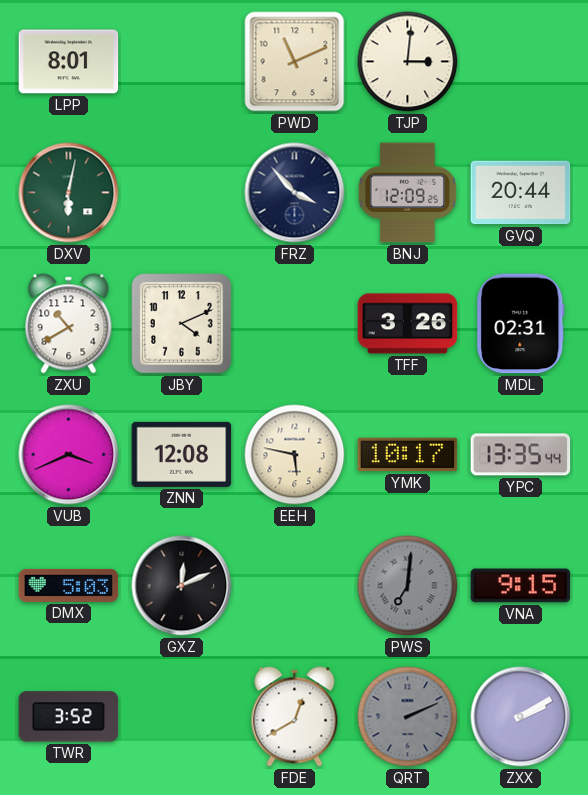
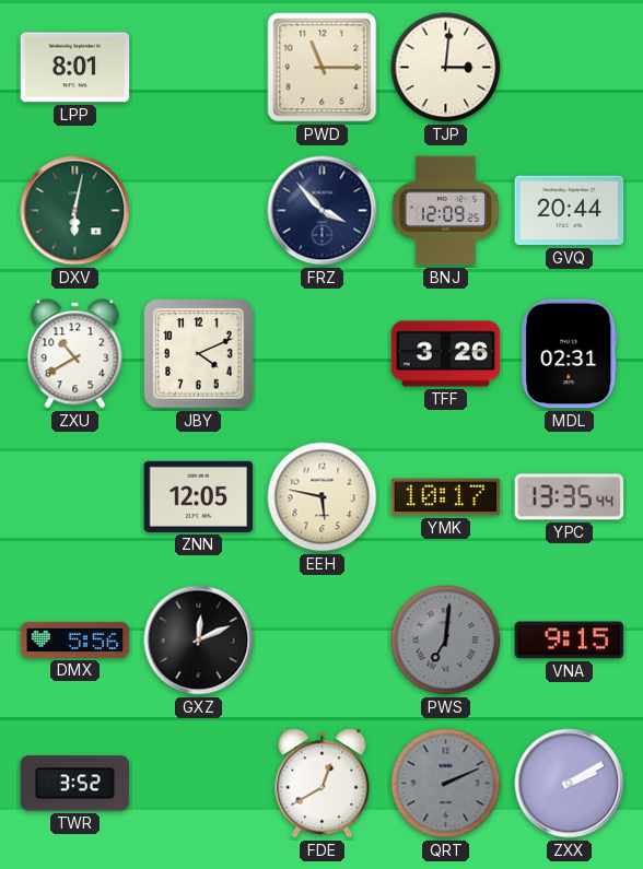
PWD: 11:11 -> 11:15 (323, 68)
VUB: 3:41 -> none (69, 455)
ZNN: 12:08 -> 12:05 (199, 496)
DMX: 5:03 -> 5:56 (75, 639)
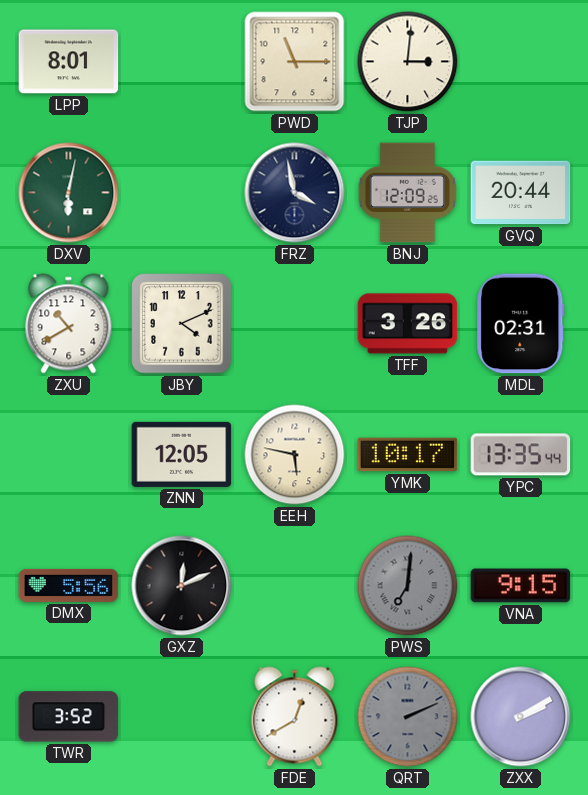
FRZ: 3:53 -> 3:58 (295, 193)
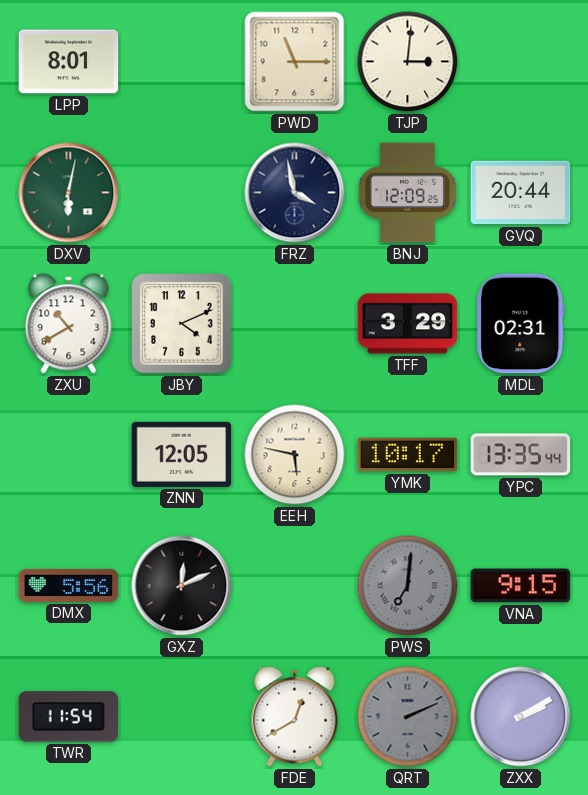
TFF: 3:26 -> 3:29 (408, 324)
TWR: 3:52 -> 11:54 (69, 717)
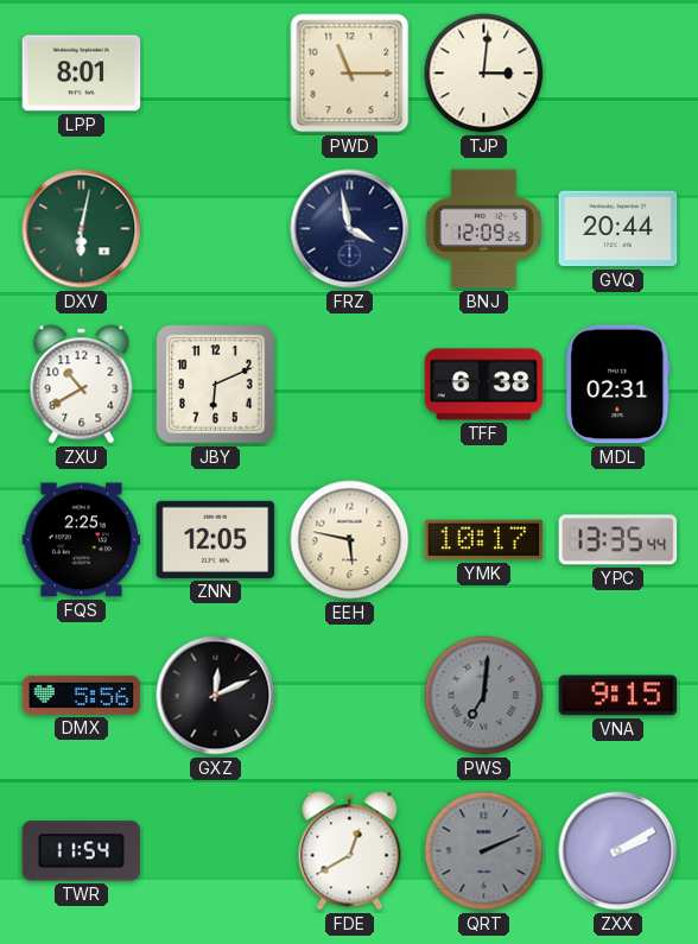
JBY: 4:11 -> 6:11 (216, 385)
TFF: 3:29 -> 6:38 (484, 385)
FQS: none -> 2:25 (82, 540)
